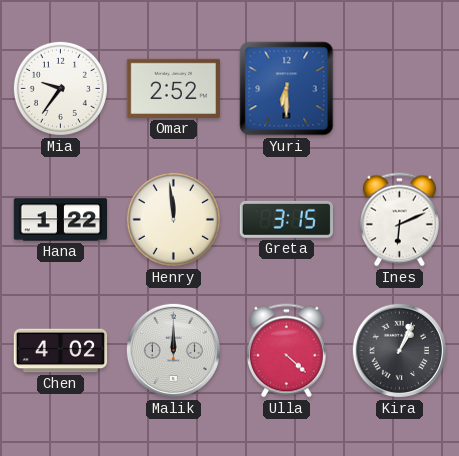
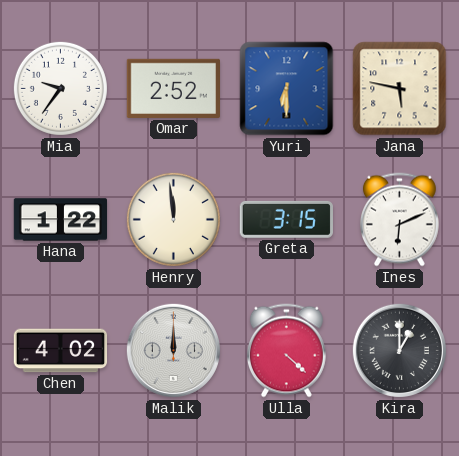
Jana: none -> 5:47 (400, 89)
Kira: 1:04 -> 1:00 (399, 350)
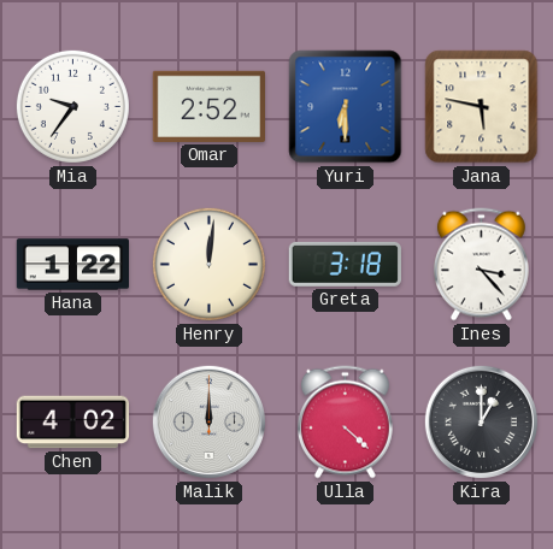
Henry: 11:59 -> 12:01 (208, 264)
Greta: 3:15 -> 3:18 (345, 264)
Ines: 6:11 -> 3:23 (481, 265)
